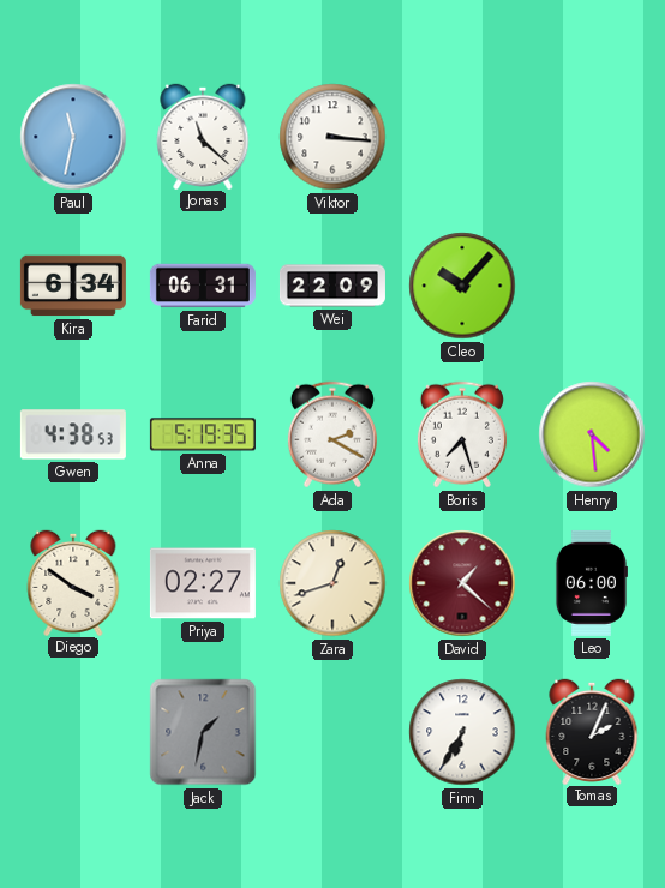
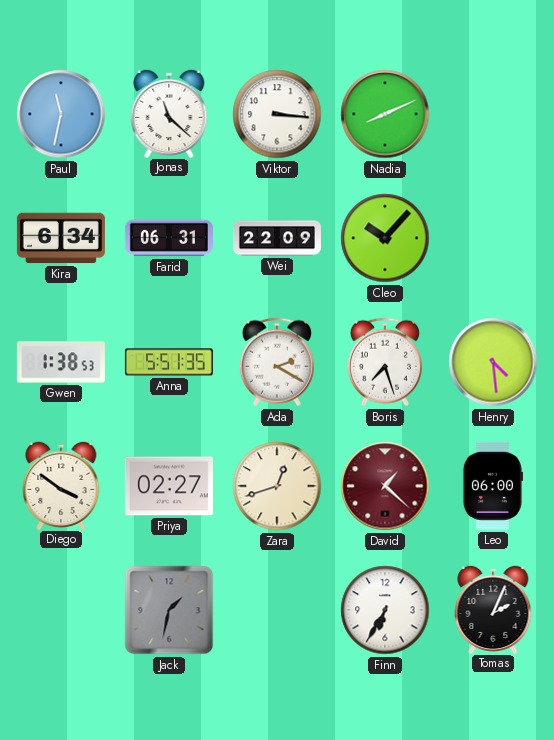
Nadia: none -> 8:11 (385, 114)
Gwen: 4:38 -> 1:38 (61, 362)
Anna: 5:19 -> 5:51 (169, 362)
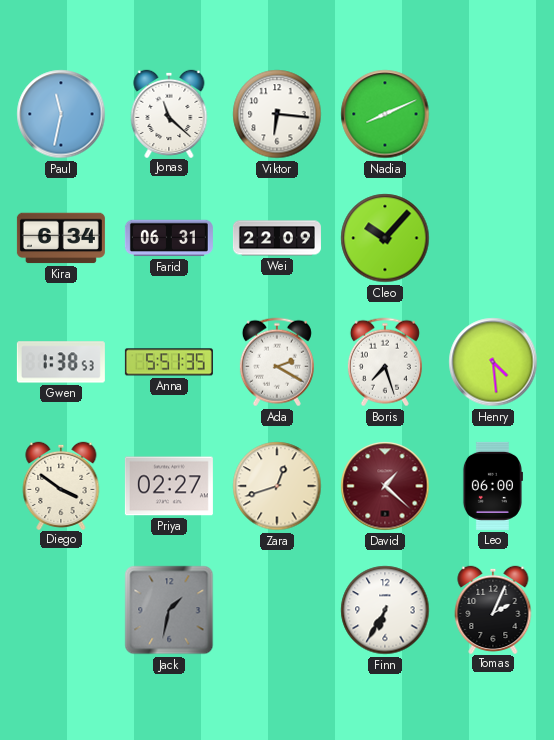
Viktor: 3:16 -> 6:16 (277, 114)
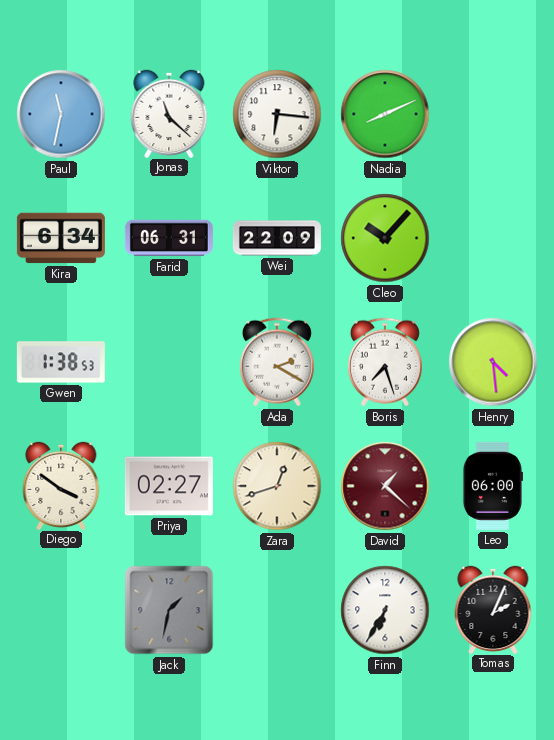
Anna: 5:51 -> none (169, 362)
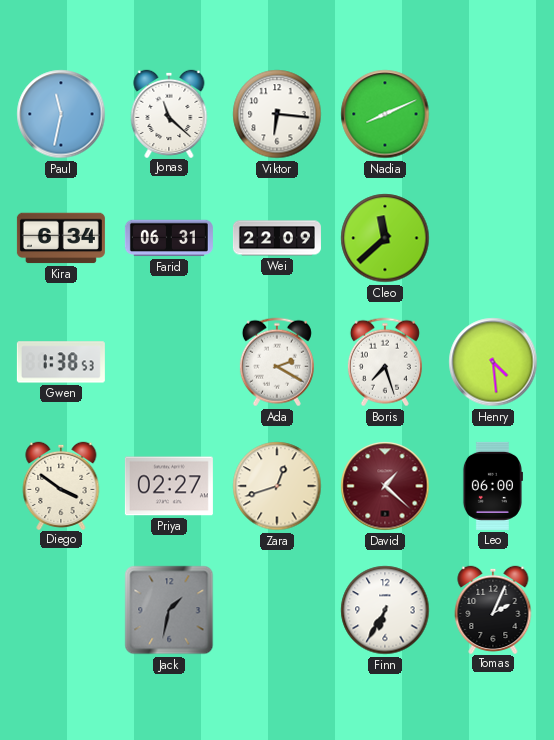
Cleo: 10:07 -> 11:38 (385, 238)
